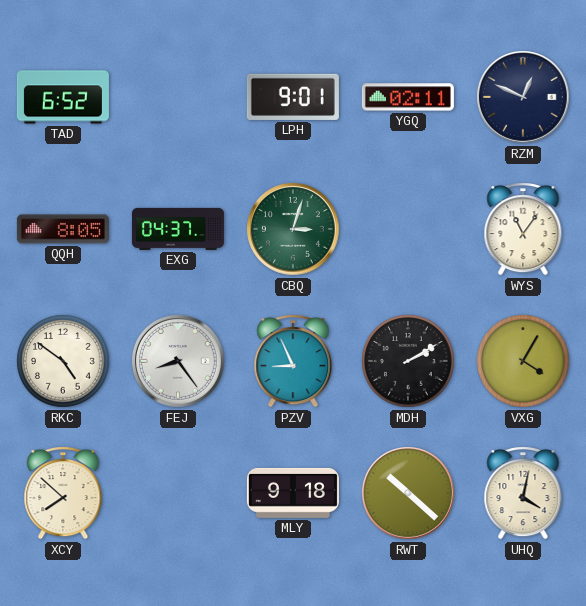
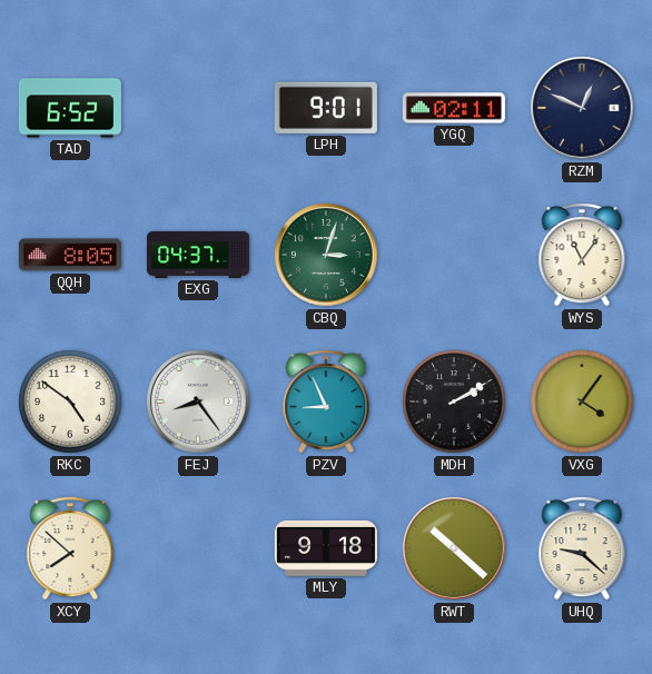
VXG: 4:05 -> 4:06 (582, 402)
UHQ: 4:02 -> 9:22 (582, 548)
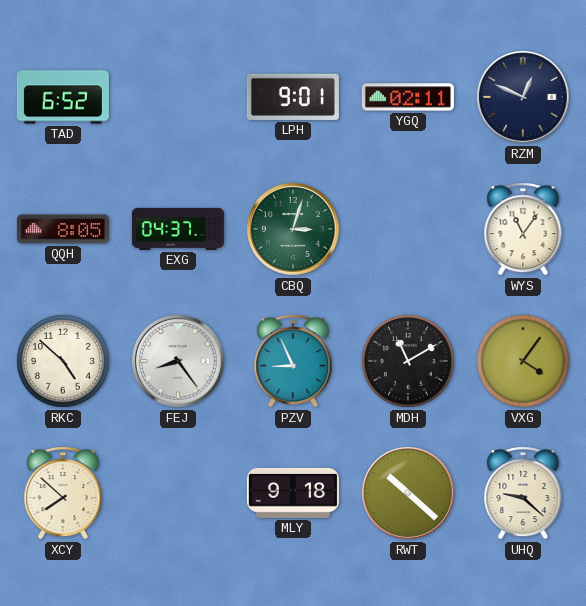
RKC: 4:51 -> 4:52 (63, 361)
MDH: 2:10 -> 11:10 (408, 361)
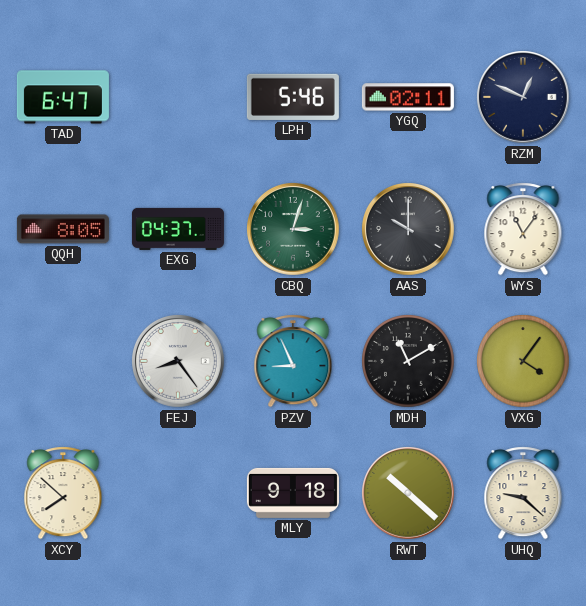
TAD: 6:52 -> 6:47 (63, 97)
LPH: 9:01 -> 5:46 (293, 97)
AAS: none -> 10:00 (409, 230)
RKC: 4:52 -> none (63, 361)
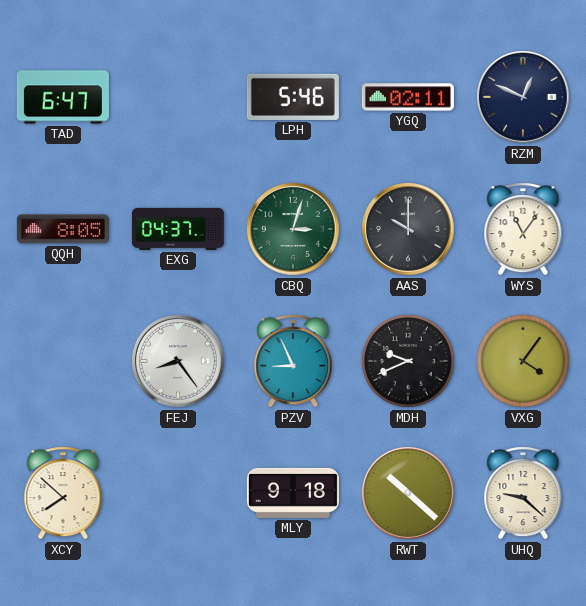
MDH: 11:10 -> 9:41 (408, 361)
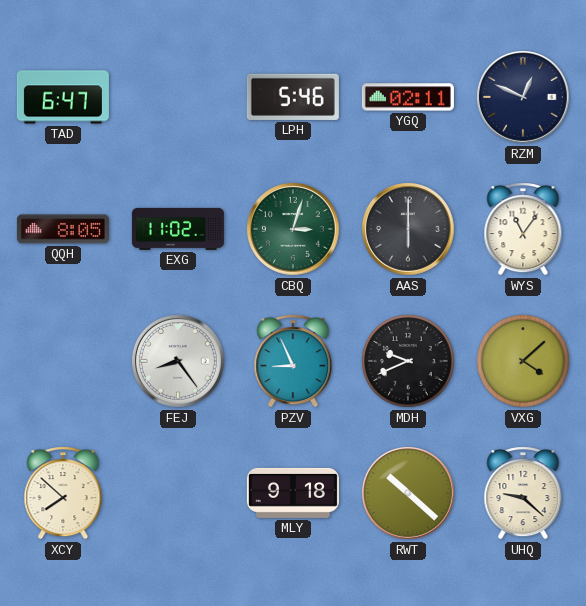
EXG: 04:37 -> 11:02 (178, 229)
AAS: 10:00 -> 6:00 (409, 230)
VXG: 4:06 -> 4:08 (523, 361)
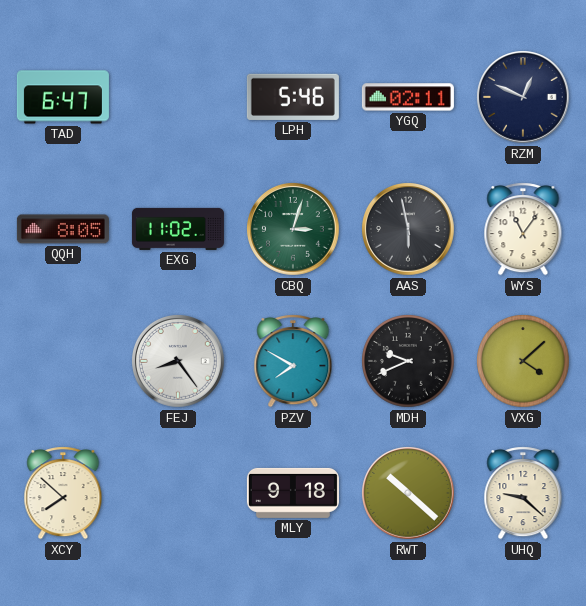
AAS: 6:00 -> 5:58 (409, 230)
PZV: 8:56 -> 7:50 (293, 361)
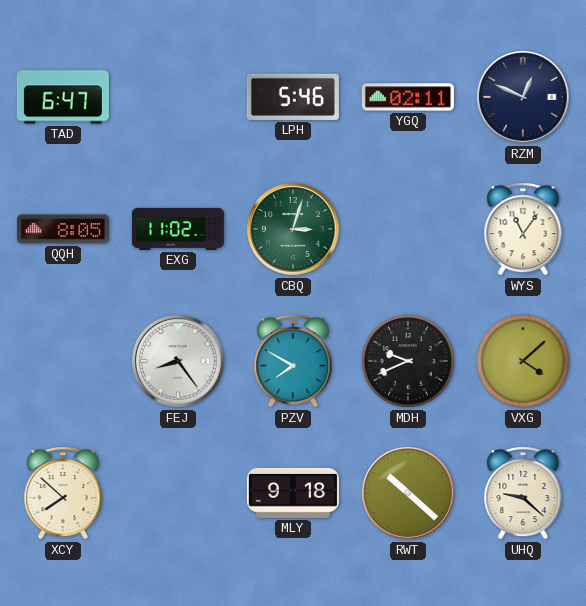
AAS: 5:58 -> none (409, 230)
